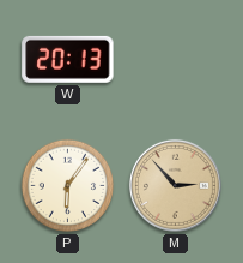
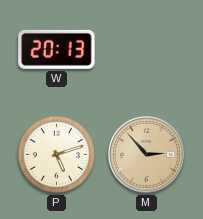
P: 6:06 -> 5:12 (57, 155)
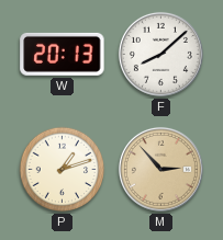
F: none -> 8:08 (160, 54)
P: 5:12 -> 1:12 (63, 170)
